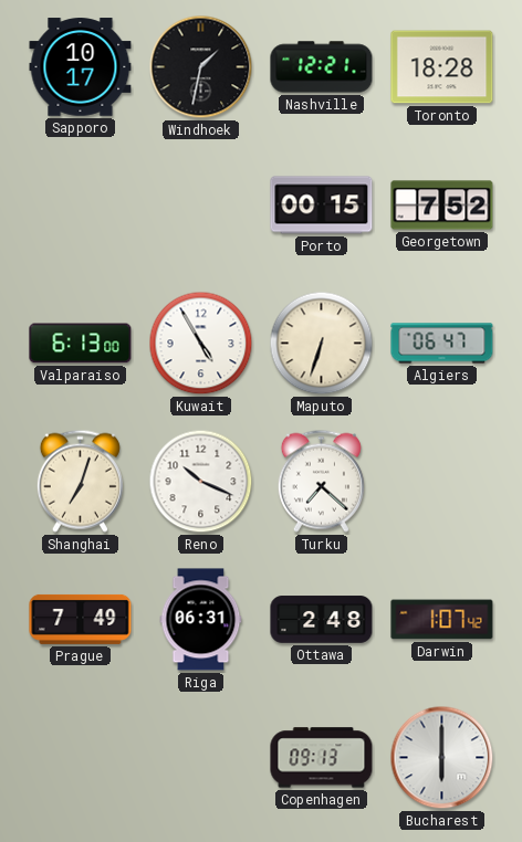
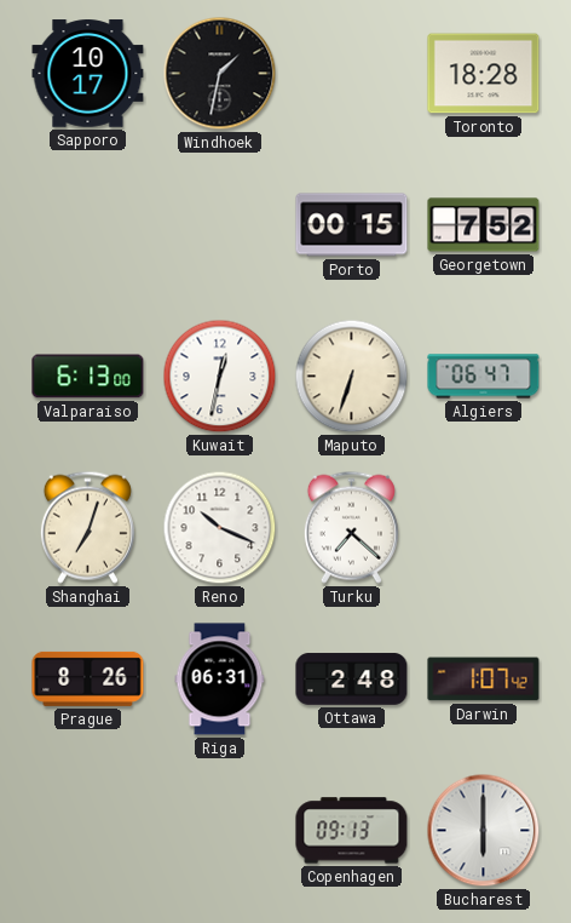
Nashville: 12:21 -> none (322, 67)
Kuwait: 4:55 -> 12:32 (220, 377)
Prague: 7:49 -> 8:26 (88, 678)
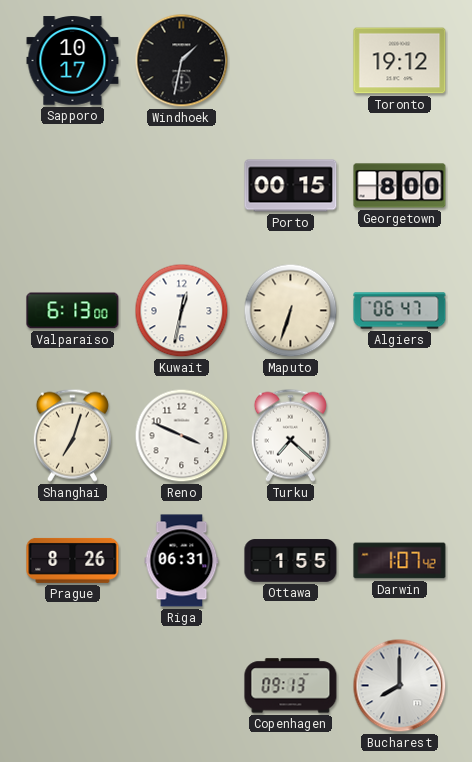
Toronto: 18:28 -> 19:12 (400, 61)
Georgetown: 7:52 -> 8:00 (400, 186)
Reno: 10:19 -> 3:49 (182, 436)
Ottawa: 2:48 -> 1:55 (291, 561)
Bucharest: 6:00 -> 8:00 (400, 686)
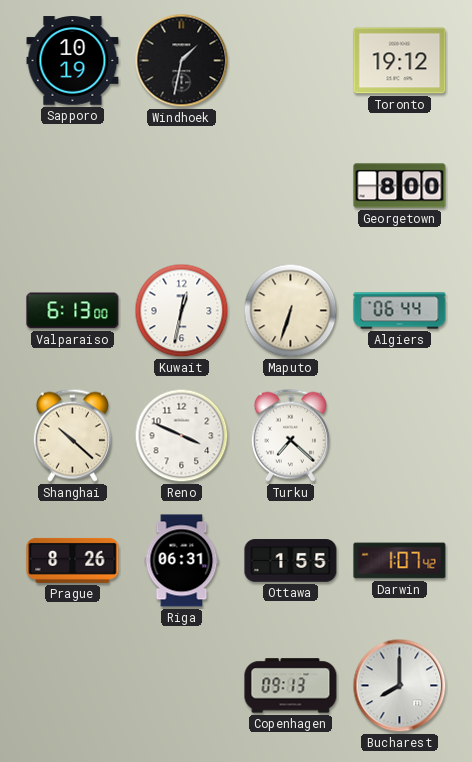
Sapporo: 10:17 -> 10:19 (73, 61)
Porto: 00:15 -> none (291, 186)
Algiers: 06:47 -> 06:44 (400, 311)
Shanghai: 7:03 -> 10:22 (72, 435)
